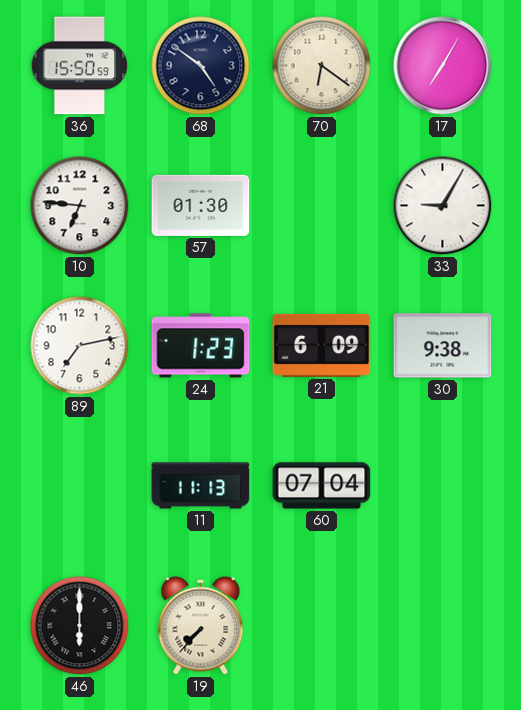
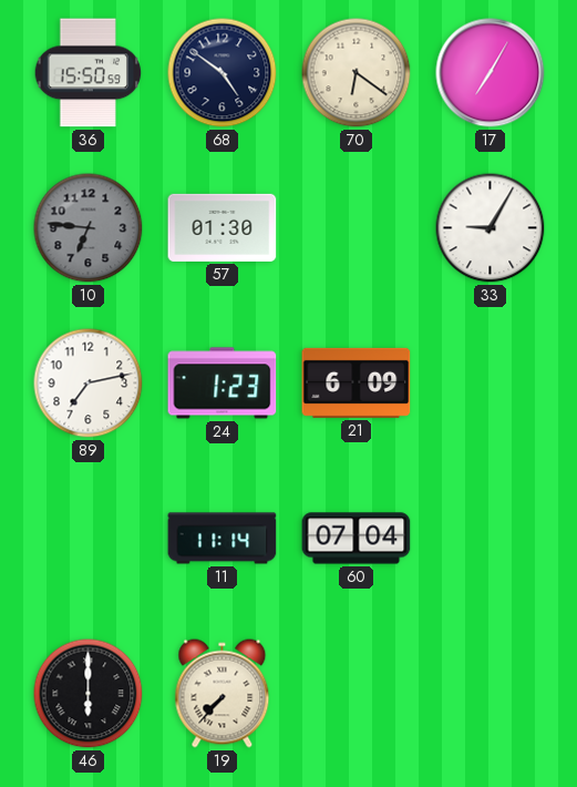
10 dial: white -> grey (89, 228)
30: 9:38 -> none (443, 346)
11: 11:13 -> 11:14 (223, 539)
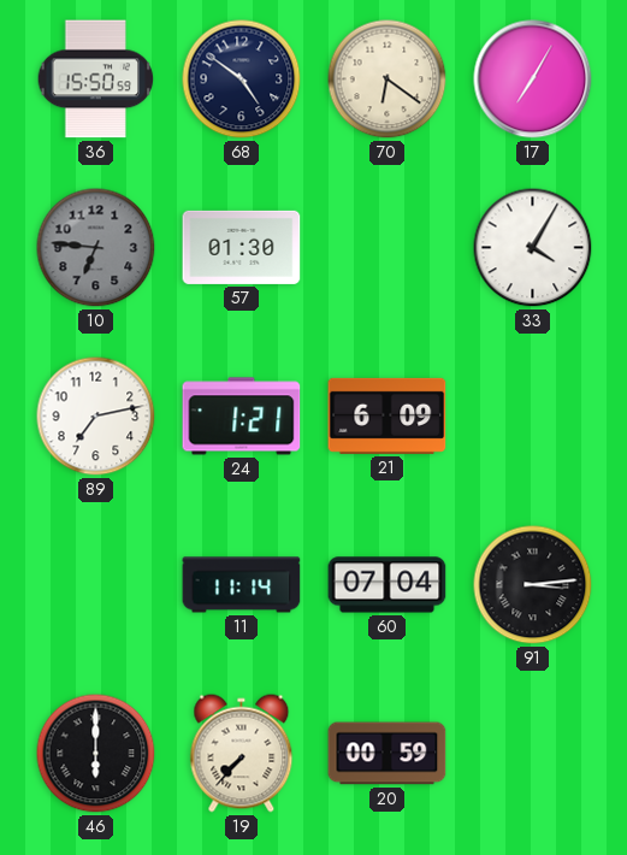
33: 9:05 -> 4:05 (533, 248)
24: 1:23 -> 1:21 (242, 417)
91: none -> 3:14 (533, 585)
20: none -> 00:59 (388, 754)
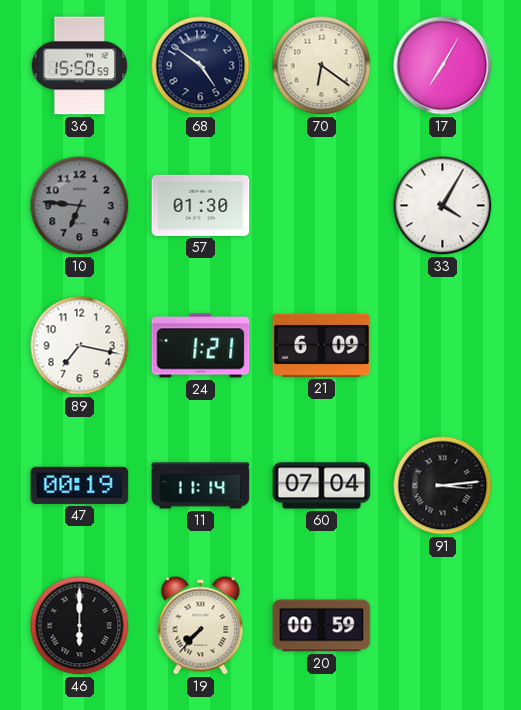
89: 7:13 -> 7:17 (80, 346)
47: none -> 00:19 (80, 485)
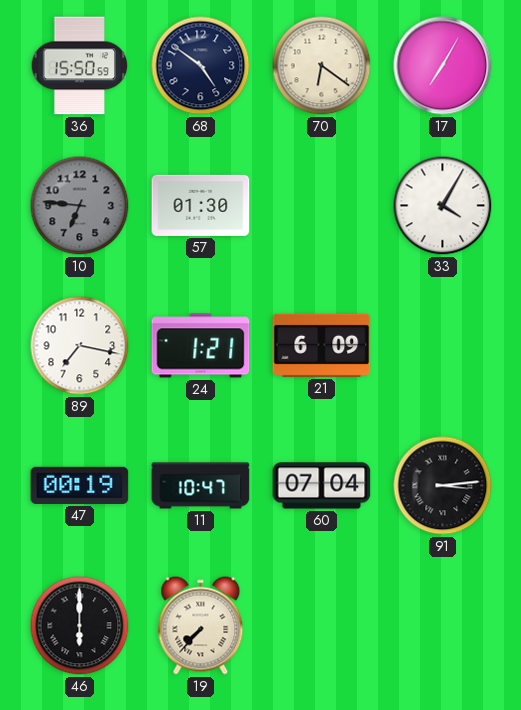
11: 11:14 -> 10:47 (201, 486)
20: 00:59 -> none (322, 626)
